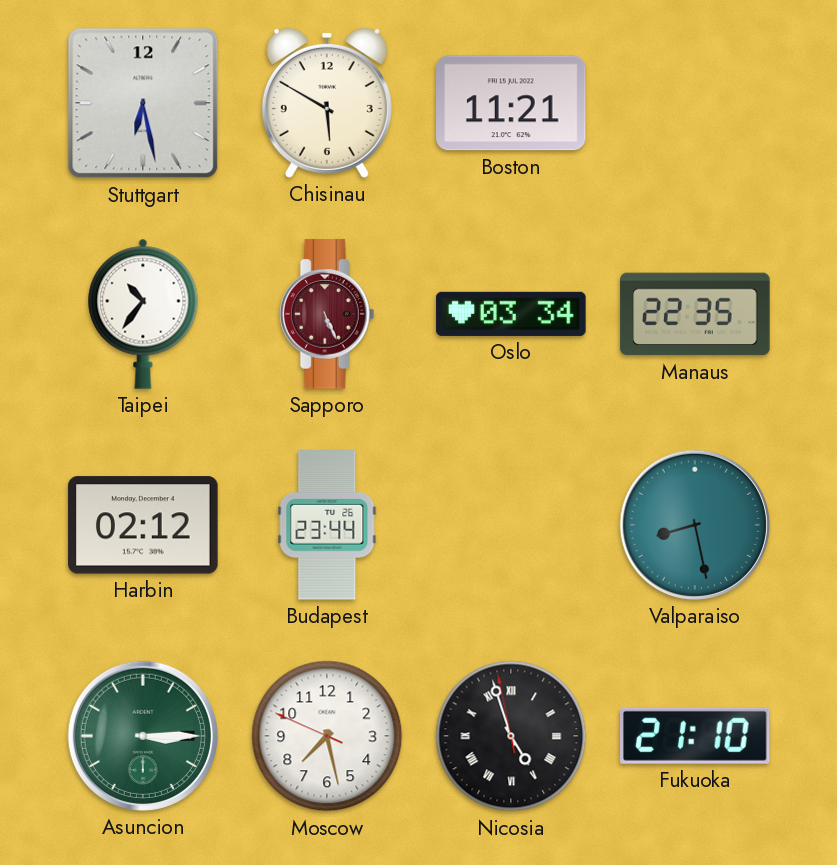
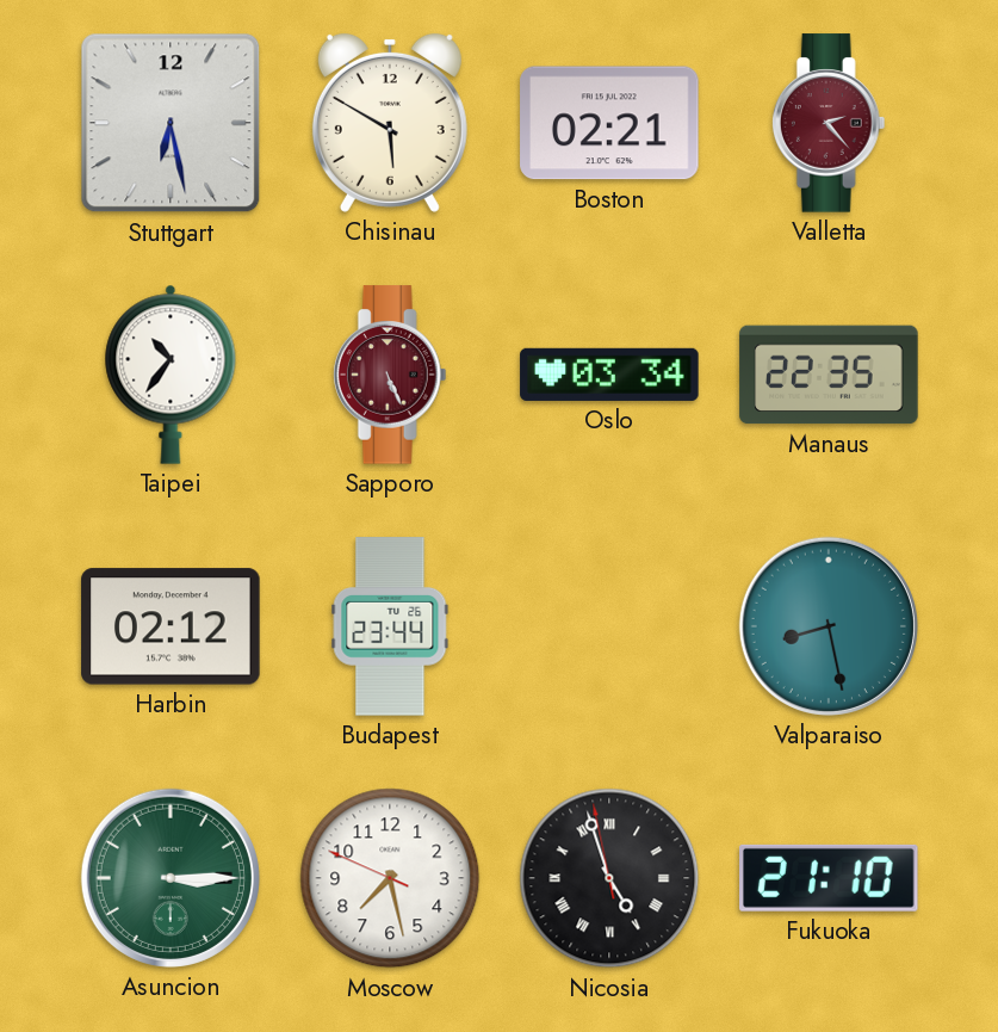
Boston: 11:21 -> 02:21 (609, 123)
Valletta: none -> 2:23 (829, 123)
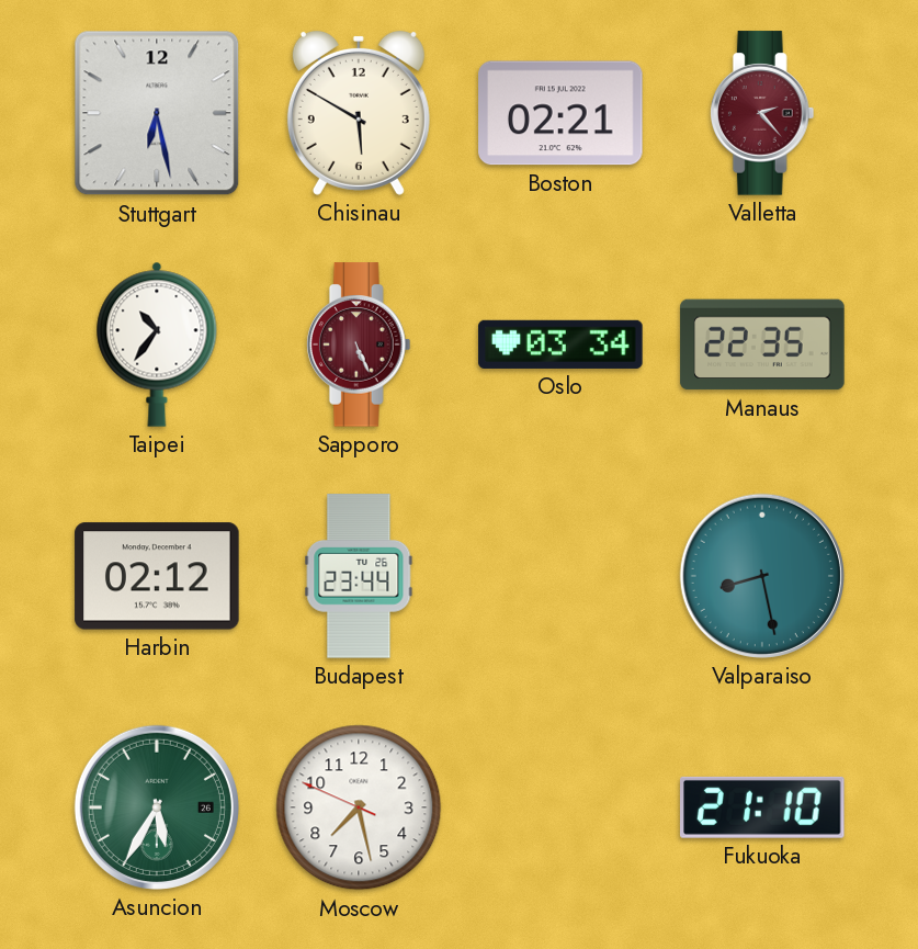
Asuncion: 3:15 -> 5:35 (157, 807)
Nicosia: 4:56 -> none (609, 878)
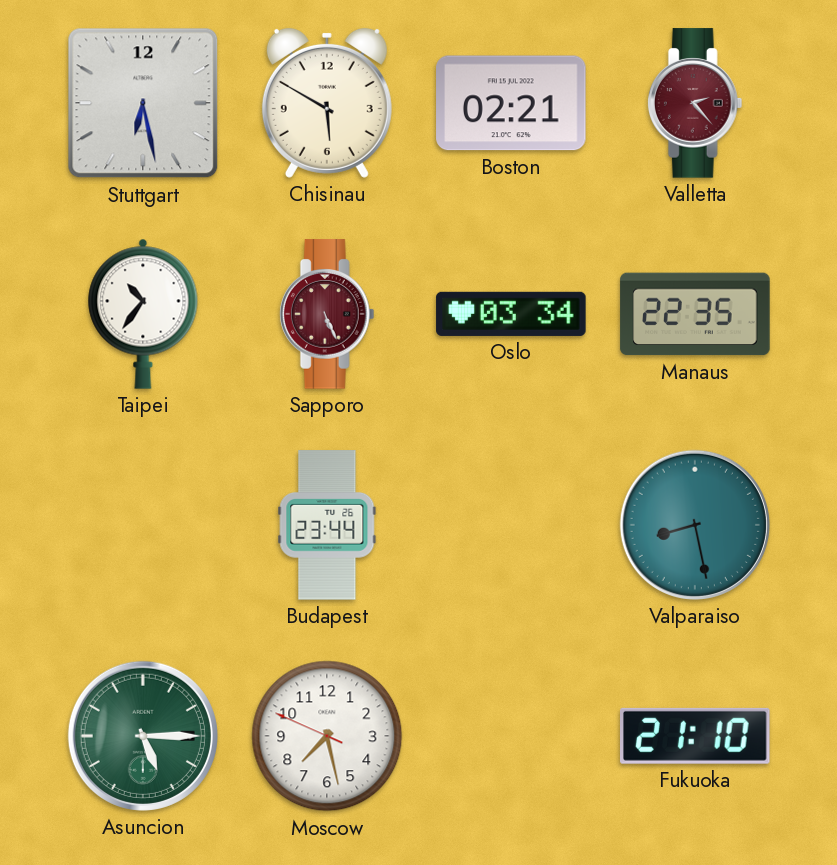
Harbin: 02:12 -> none (157, 576)
Asuncion: 5:35 -> 5:15 (143, 736)
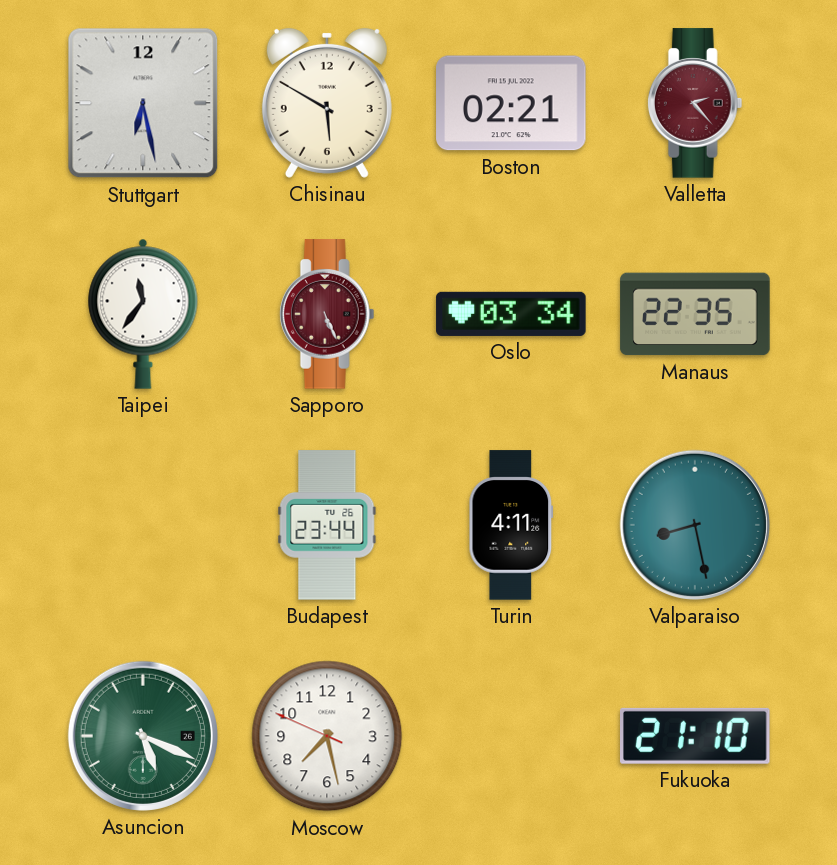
Taipei: 10:36 -> 11:36 (143, 314)
Turin: none -> 4:11 (511, 525)
Asuncion: 5:15 -> 5:19 (143, 736)
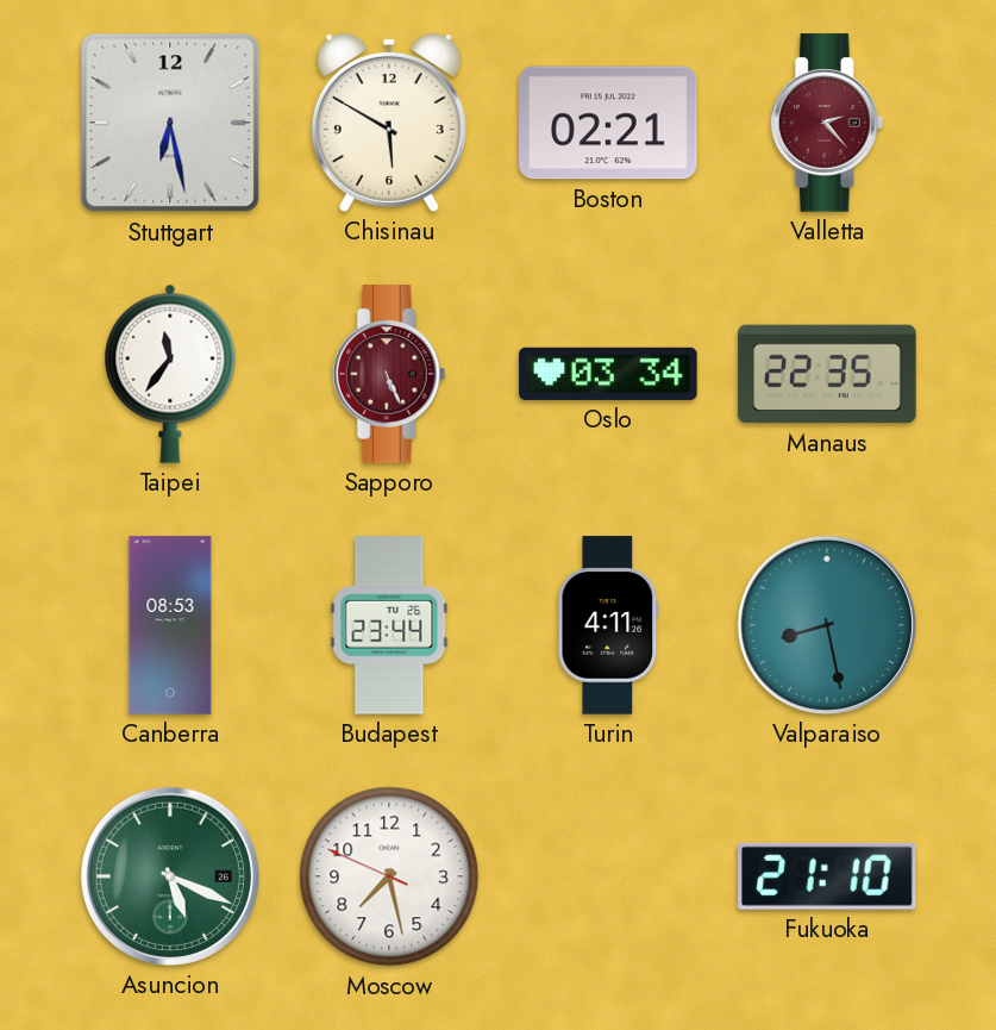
Canberra: none -> 08:53 (170, 625)
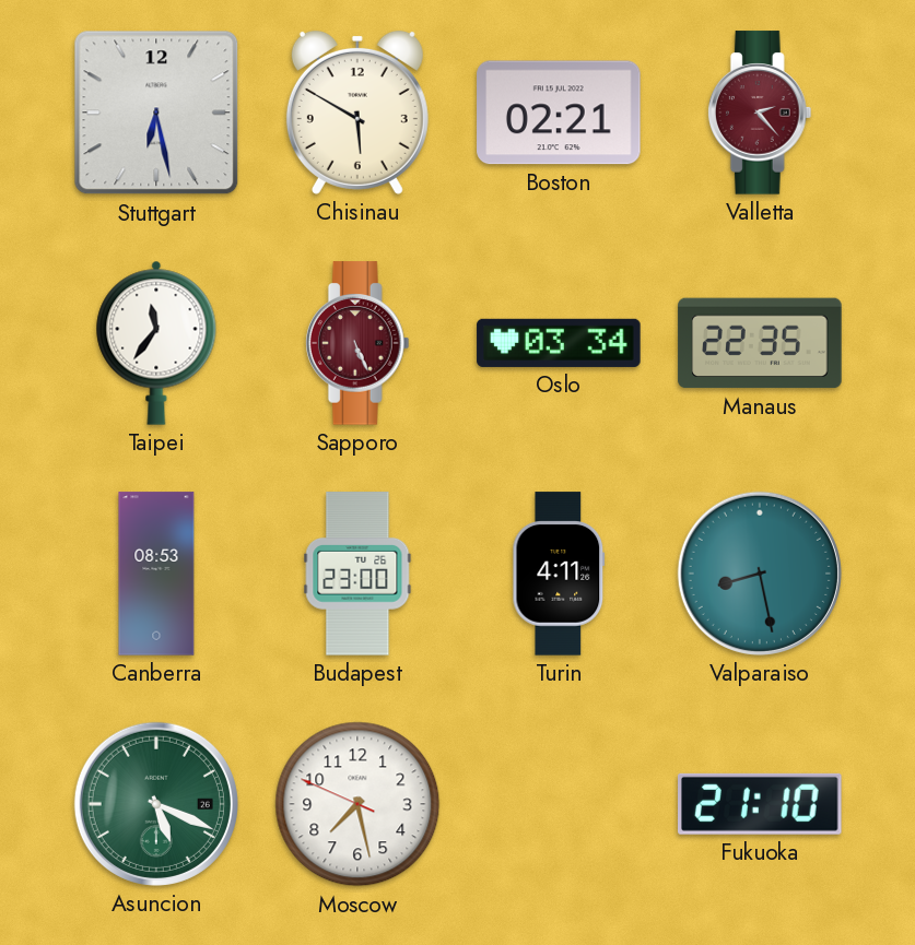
Budapest: 23:44 -> 23:00 (357, 574)
